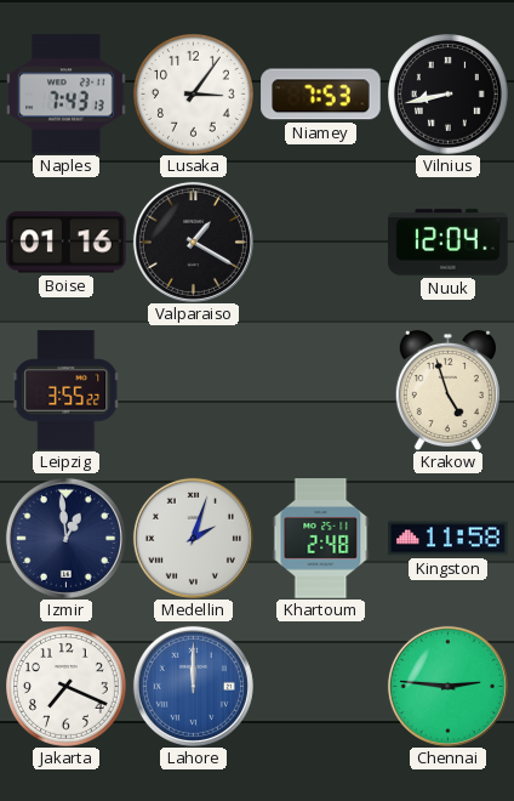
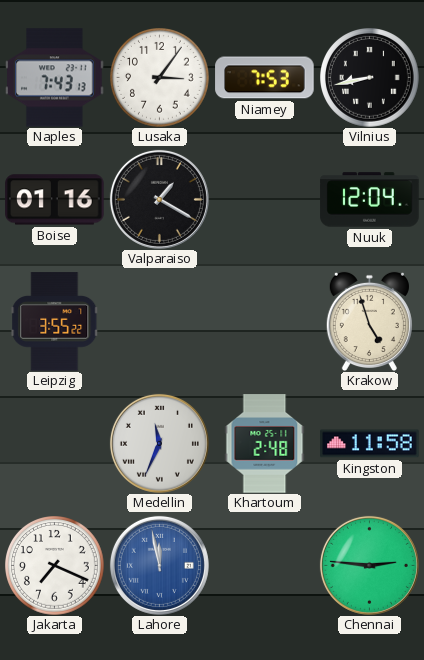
Izmir: 12:59 -> none (65, 538)
Medellin: 2:03 -> 11:34 (159, 443)
Lahore: 12:00 -> 11:58 (159, 565)
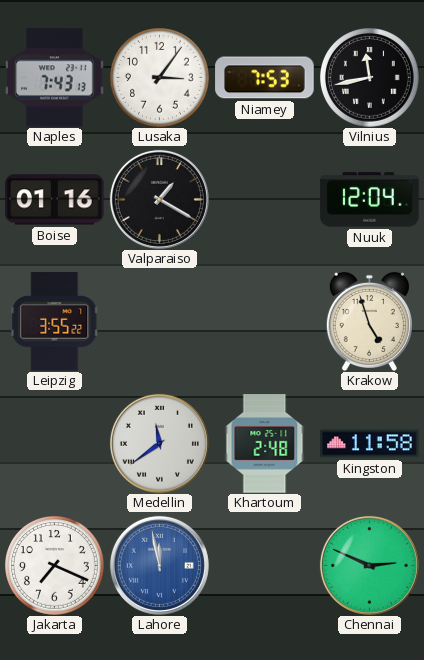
Vilnius: 8:43 -> 11:43 (370, 78)
Medellin: 11:34 -> 11:39 (159, 443)
Chennai: 2:46 -> 2:49 (369, 565)
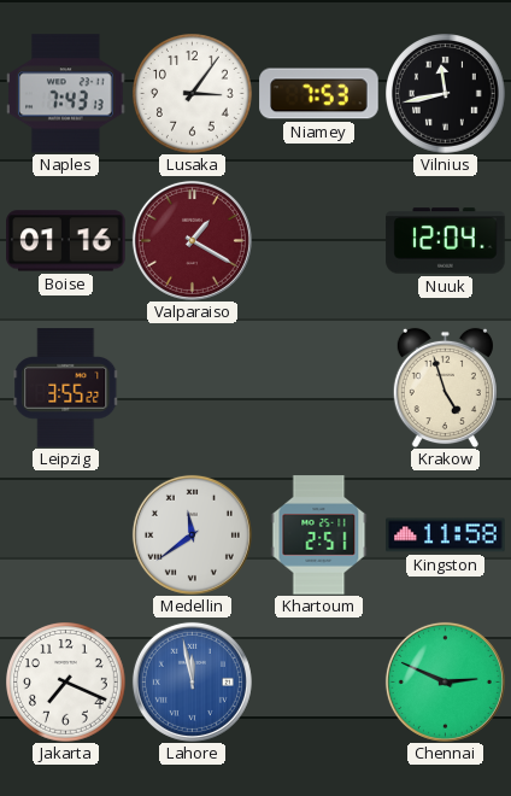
Valparaiso dial: black -> burgundy (192, 240)
Khartoum: 2:48 -> 2:51 (319, 535)
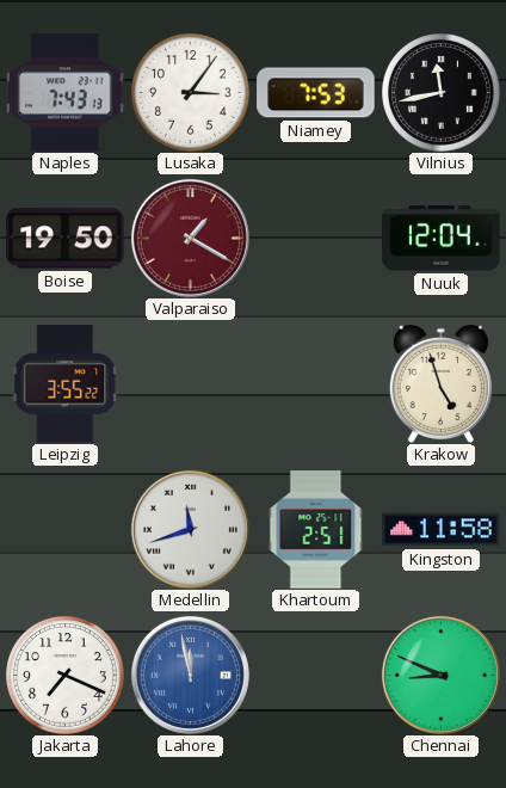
Boise: 01:16 -> 19:50 (66, 239)
Medellin: 11:39 -> 11:42 (190, 529)
Chennai: 2:49 -> 8:49 (440, 675)
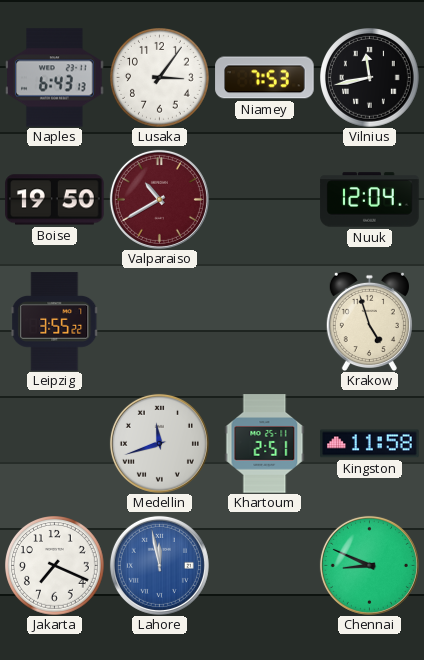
Naples: 7:43 -> 6:43 (55, 78)
Valparaiso: 1:20 -> 10:40 (159, 199)
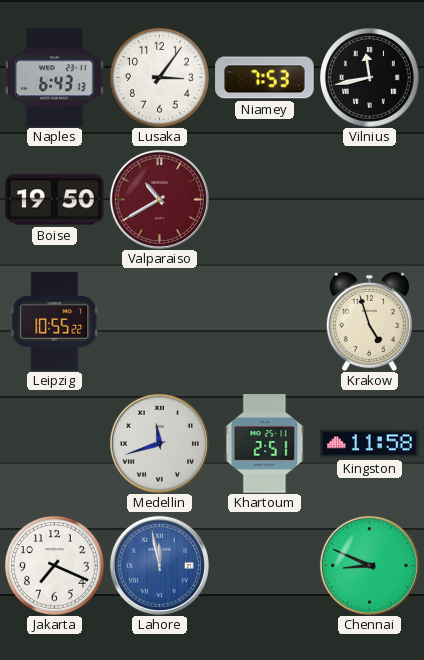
Nuuk: 12:04 -> none (370, 200)
Leipzig: 3:55 -> 10:55 (55, 322)
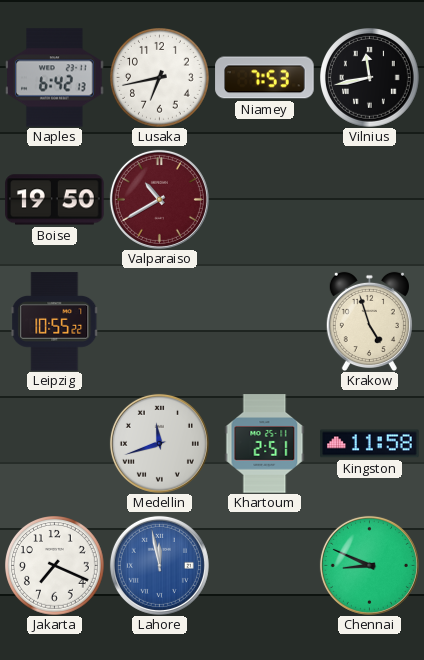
Naples: 6:43 -> 6:42 (55, 78)
Lusaka: 3:06 -> 6:43 (160, 78)
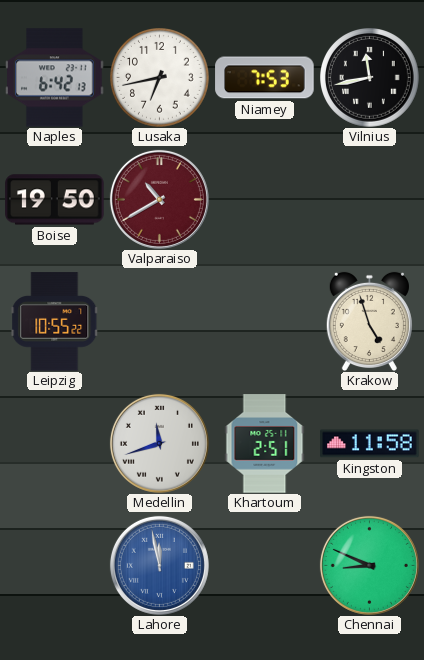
Jakarta: 7:19 -> none (55, 566)
